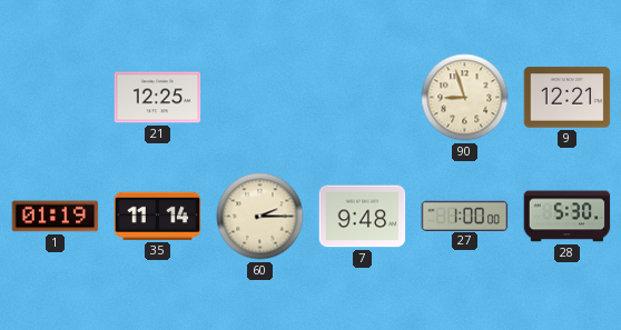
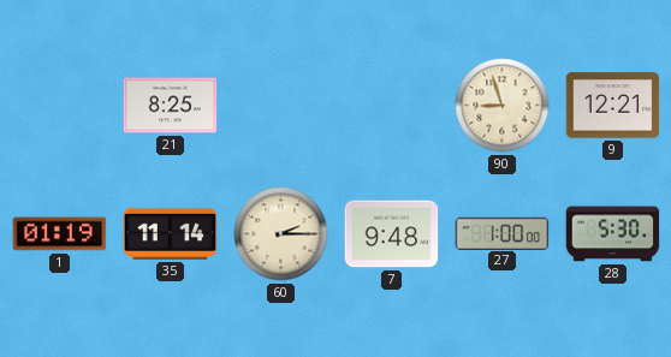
21: 12:25 -> 8:25 (171, 106)
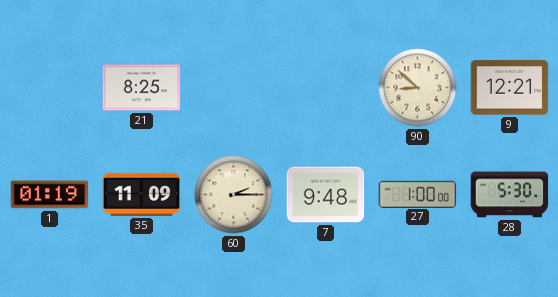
90: 8:57 -> 8:52 (418, 88)
35: 11:14 -> 11:09 (142, 194)
